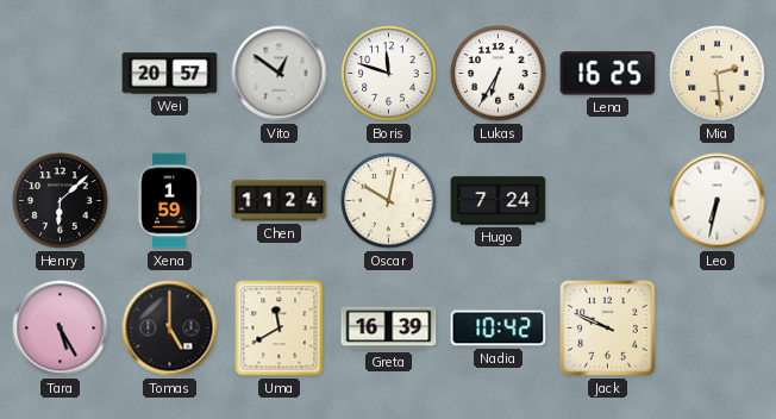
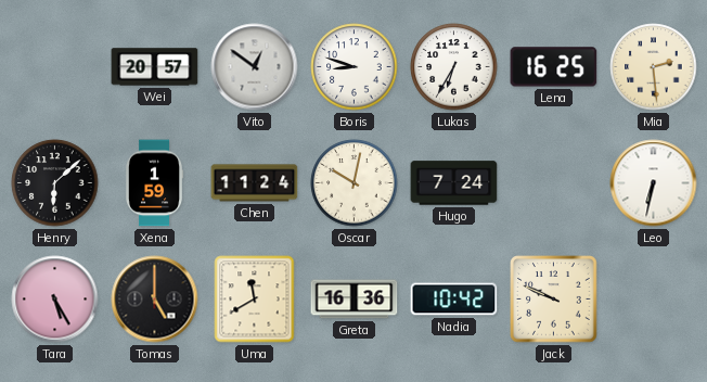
Boris: 11:48 -> 8:48 (355, 67)
Greta: 16:39 -> 16:36 (355, 300)
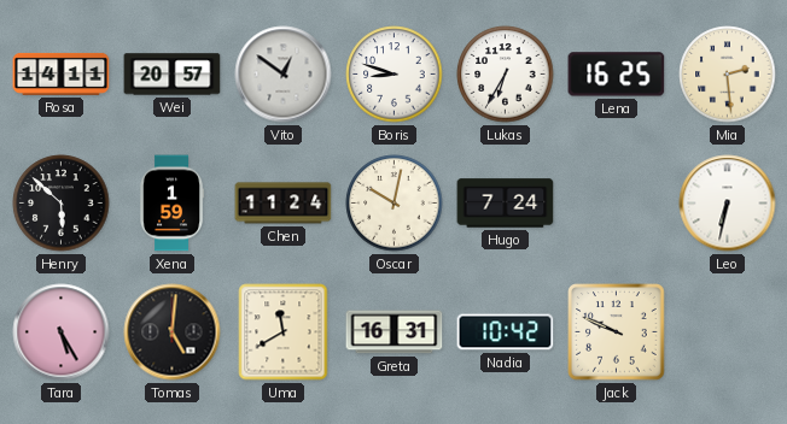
Rosa: none -> 14:11 (62, 73)
Henry: 6:08 -> 5:52 (62, 204)
Tomas: 5:00 -> 5:01 (173, 332)
Greta: 16:36 -> 16:31 (395, 332)
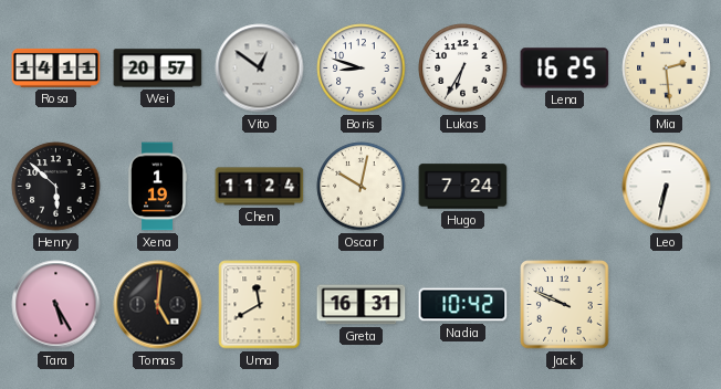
Xena: 1:59 -> 1:19 (157, 187)
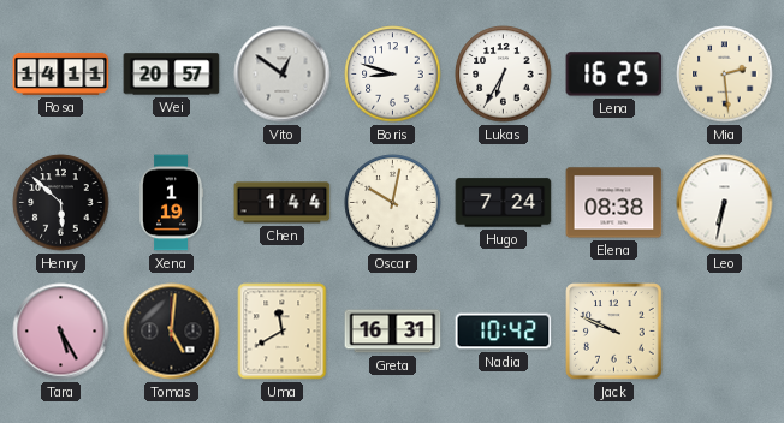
Chen: 11:24 -> 1:44 (283, 203)
Elena: none -> 08:38 (614, 203)
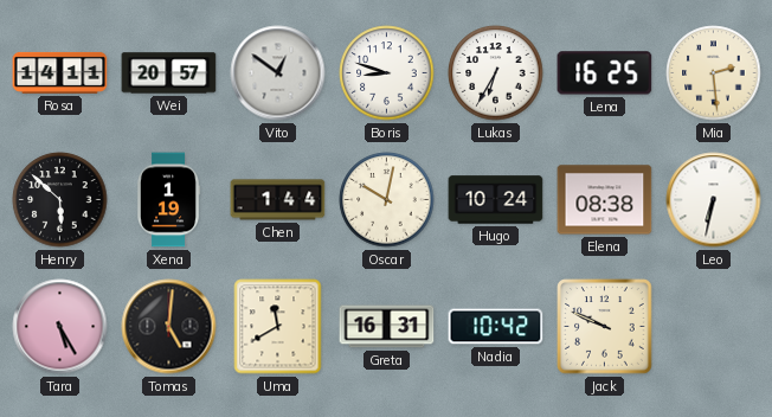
Hugo: 7:24 -> 10:24 (496, 200)
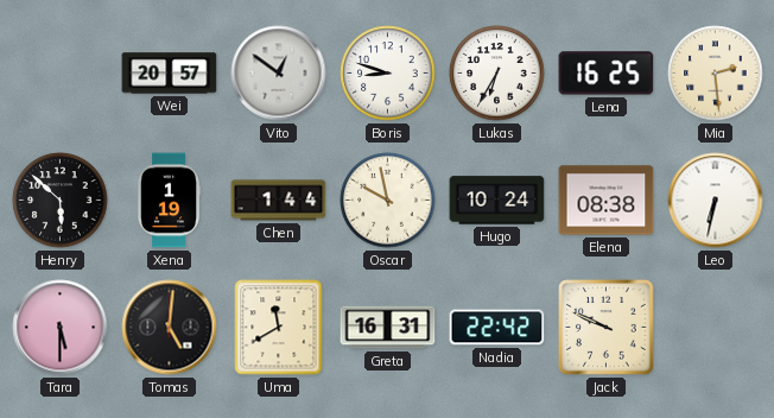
Rosa: 14:11 -> none (60, 72)
Oscar: 10:02 -> 9:58 (388, 201)
Tara: 5:25 -> 5:30 (61, 328)
Nadia: 10:42 -> 22:42 (497, 328)
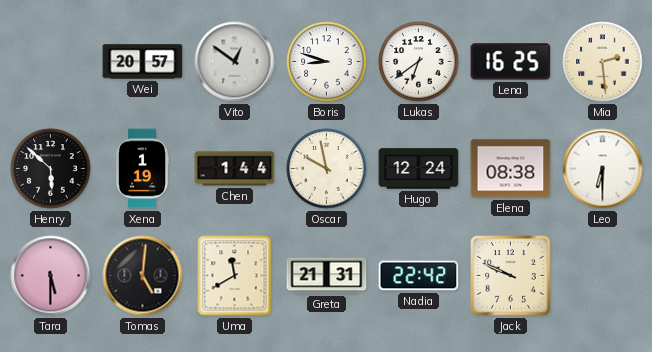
Lukas: 6:35 -> 6:39 (419, 62)
Hugo: 10:24 -> 12:24 (419, 169)
Leo: 6:32 -> 6:30 (603, 169)
Greta: 16:31 -> 21:31 (327, 276)
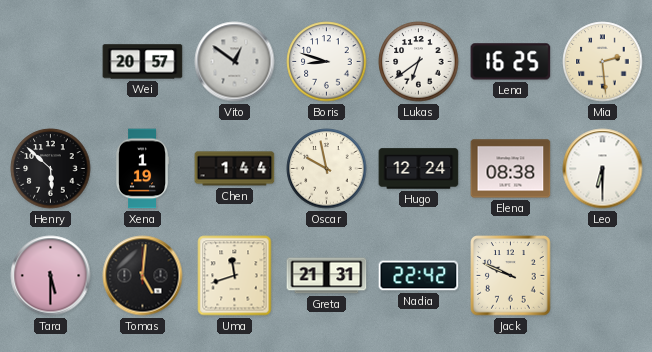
Uma: 11:40 -> 11:42 (235, 276)
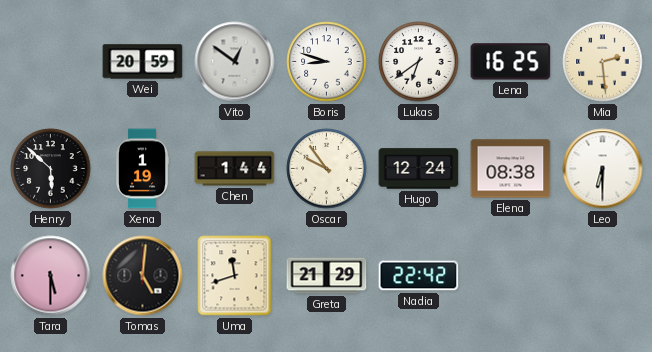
Wei: 20:57 -> 20:59 (143, 62)
Oscar: 9:58 -> 9:54 (327, 169)
Greta: 21:31 -> 21:29 (327, 276)
Jack: 9:49 -> none (511, 276)
